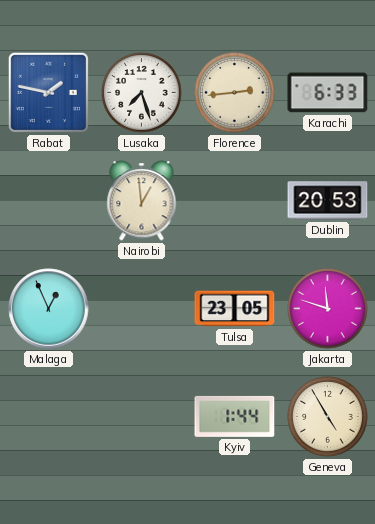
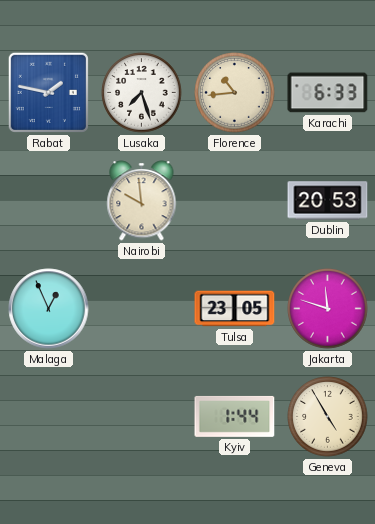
Florence: 2:44 -> 10:44 (235, 93)
Nairobi: 12:59 -> 9:59 (142, 201)
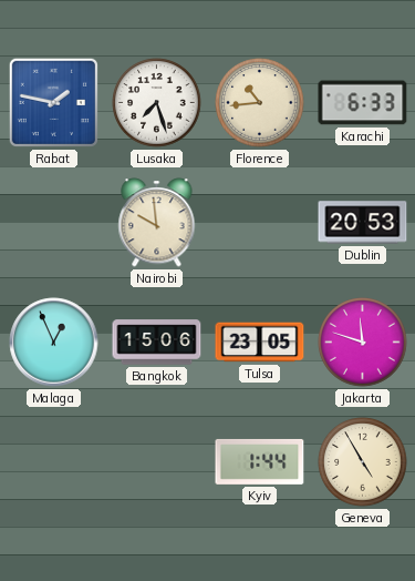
Bangkok: none -> 15:06 (157, 343)
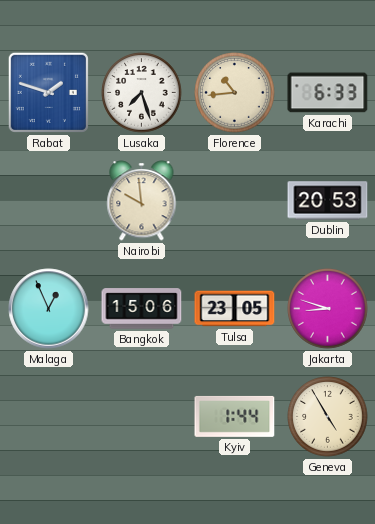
Rabat: 1:47 -> 1:48 (48, 92)
Jakarta: 11:48 -> 8:48 (328, 309)
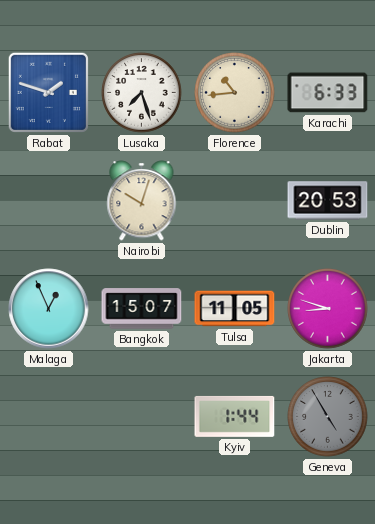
Nairobi: 9:59 -> 10:03 (142, 201)
Bangkok: 15:06 -> 15:07 (142, 309)
Tulsa: 23:05 -> 11:05 (235, 309)
Geneva dial: cream -> grey (328, 417)
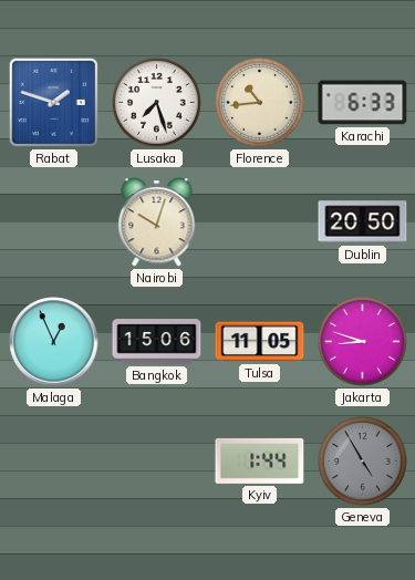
Dublin: 20:53 -> 20:50 (363, 222)
Bangkok: 15:07 -> 15:06 (157, 342)
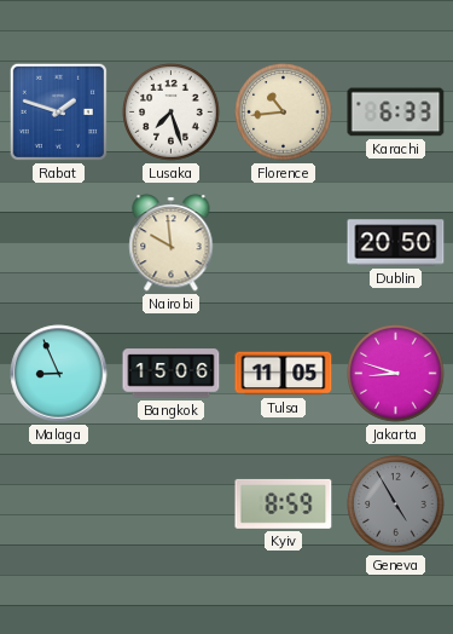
Nairobi: 10:03 -> 9:59 (172, 243)
Malaga: 12:56 -> 8:56 (59, 374)
Kyiv: 1:44 -> 8:59 (284, 503)
